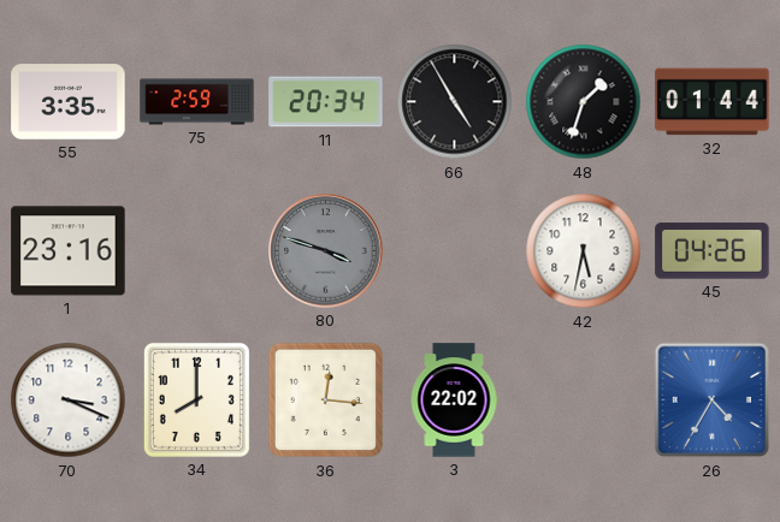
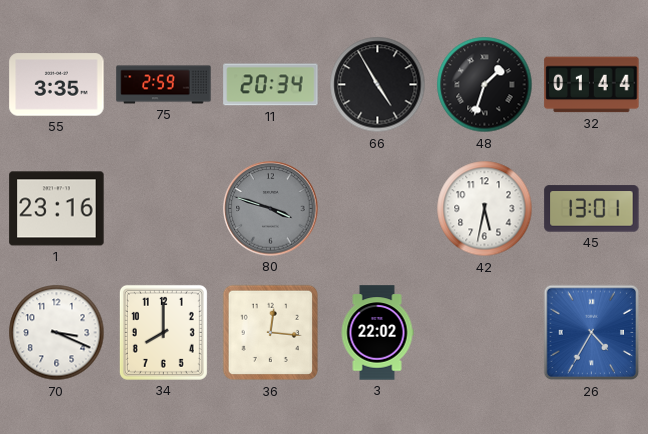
45: 04:26 -> 13:01 (592, 209)
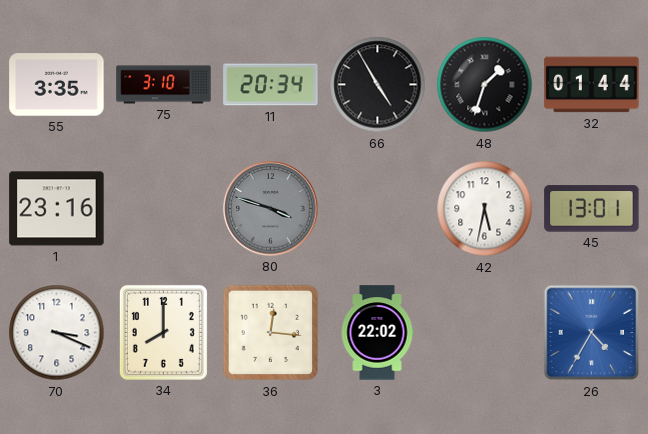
75: 2:59 -> 3:10 (164, 85)
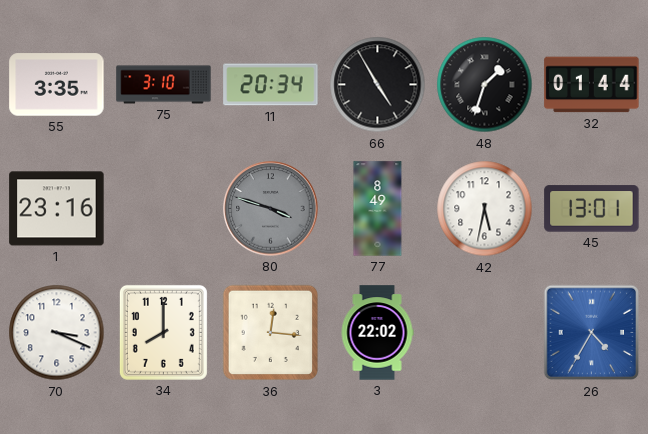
77: none -> 8:49 (378, 209)
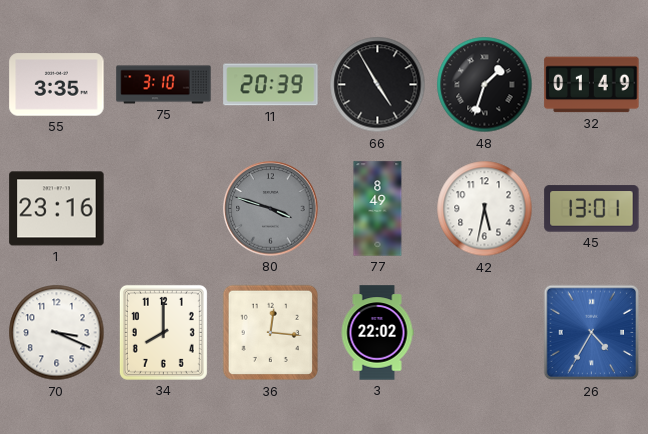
11: 20:34 -> 20:39 (271, 85)
32: 01:44 -> 01:49 (592, 85)
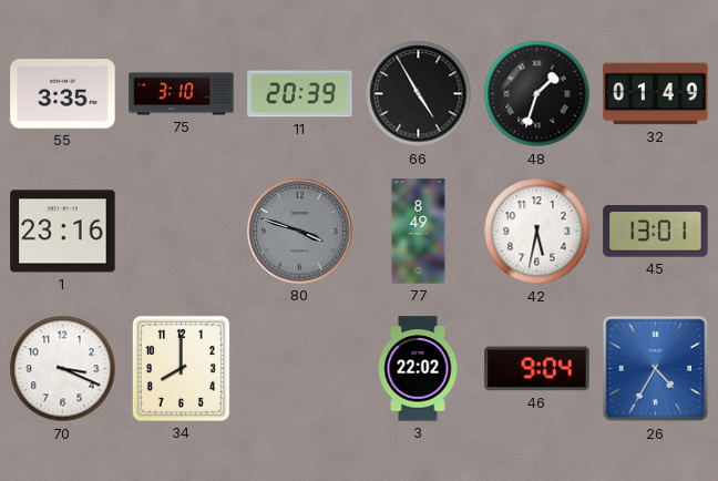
36: 12:16 -> none (271, 333)
46: none -> 9:04 (537, 369)
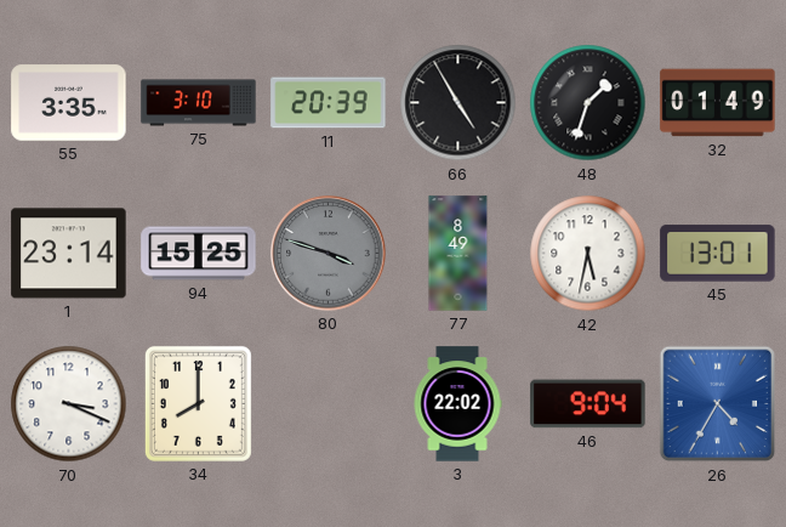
1: 23:16 -> 23:14 (69, 254)
94: none -> 15:25 (199, 254)
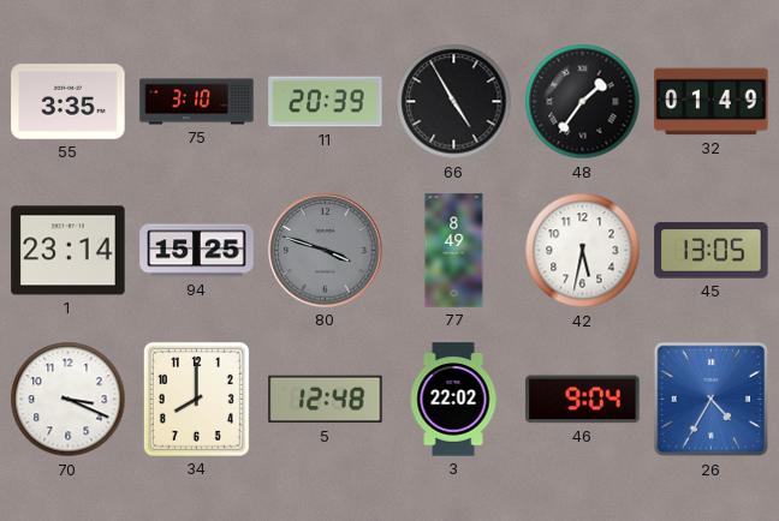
48: 1:33 -> 1:36 (583, 102)
45: 13:01 -> 13:05 (712, 251)
5: none -> 12:48 (326, 400)
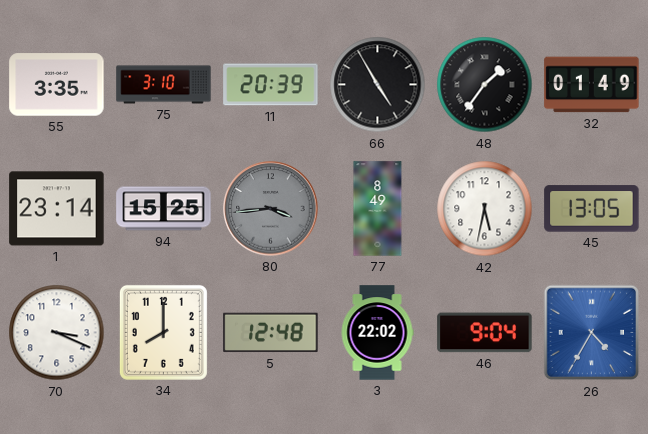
80: 3:48 -> 3:44 (271, 209)
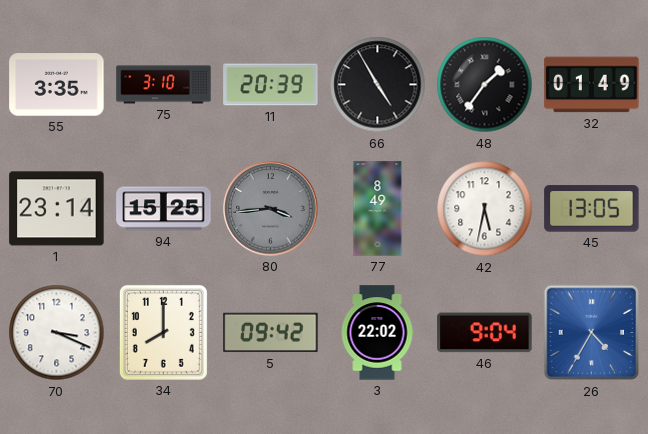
5: 12:48 -> 09:42 (271, 333)
